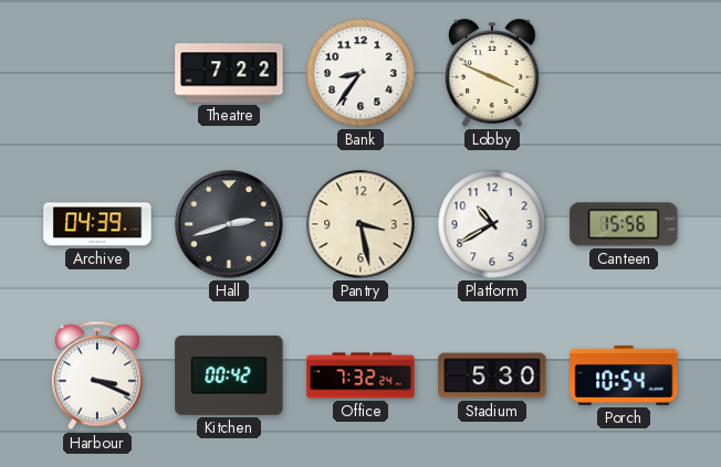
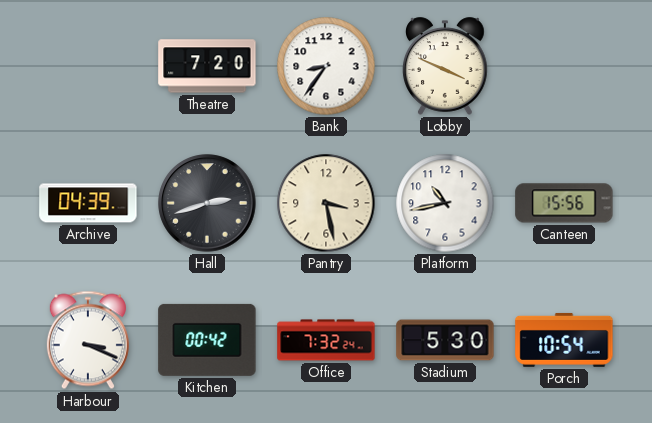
Theatre: 7:22 -> 7:20 (207, 66)
Platform: 10:40 -> 10:43 (445, 203)
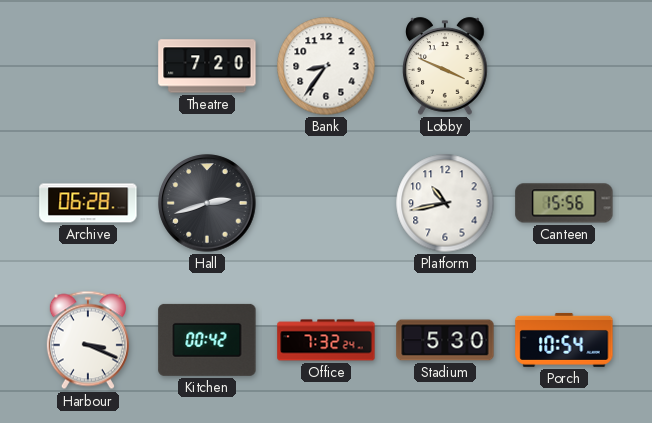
Archive: 04:39 -> 06:28 (88, 203)
Pantry: 3:28 -> none (326, 203)
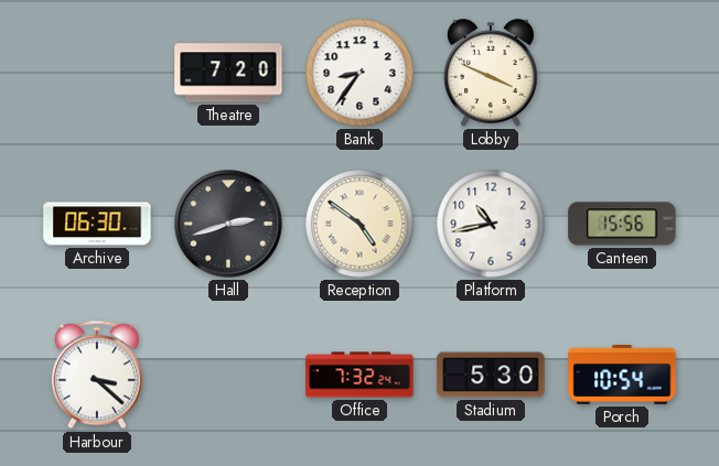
Archive: 06:28 -> 06:30 (97, 224)
Reception: none -> 4:51 (359, 224)
Harbour: 3:19 -> 3:22 (97, 375)
Kitchen: 00:42 -> none (207, 340)
